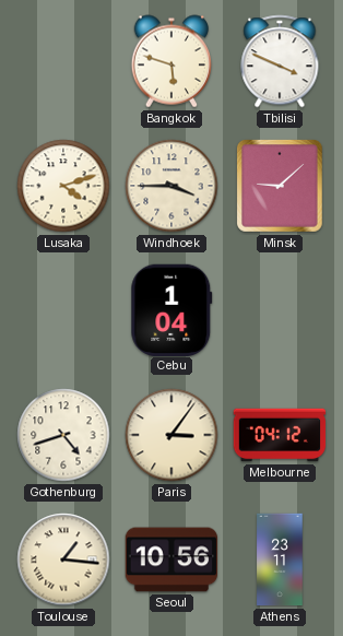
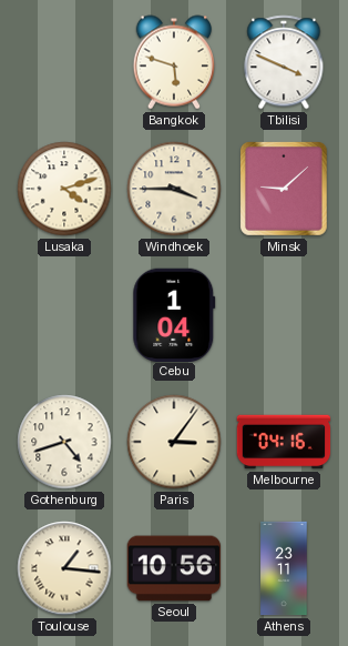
Melbourne: 04:12 -> 04:16 (284, 442)
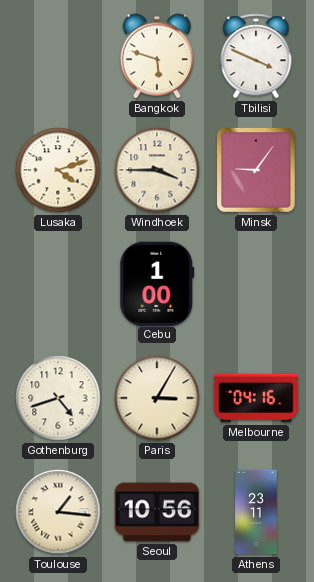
Minsk: 9:08 -> 9:06 (257, 170)
Cebu: 1:04 -> 1:00 (157, 283)
Paris: 3:06 -> 3:05 (157, 398)
